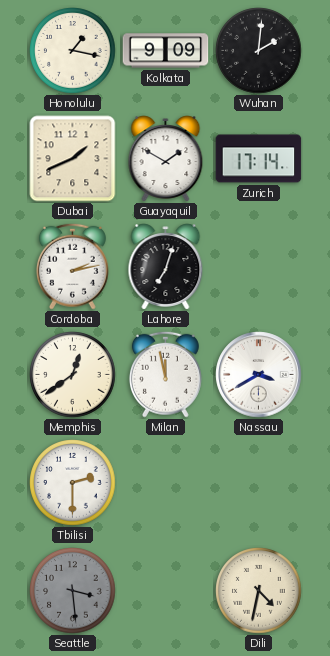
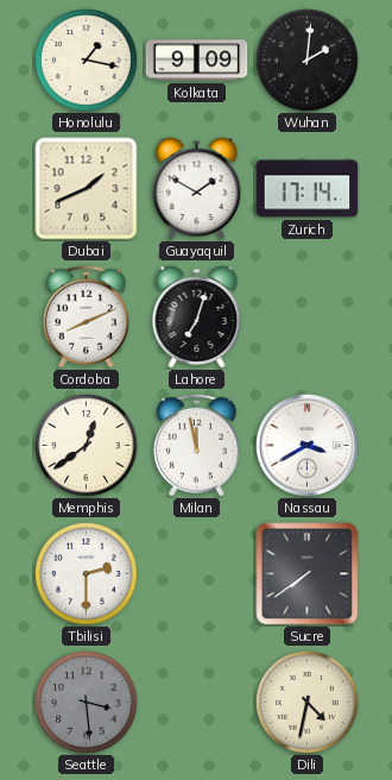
Cordoba: 2:13 -> 8:11 (86, 316)
Sucre: none -> 7:39 (308, 574)
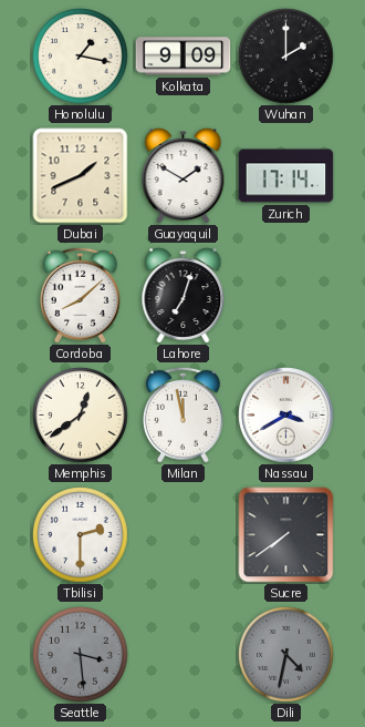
Wuhan: 2:01 -> 2:00 (286, 57)
Cordoba: 8:11 -> 8:08 (80, 295)
Dili dial: cream -> grey (286, 655)
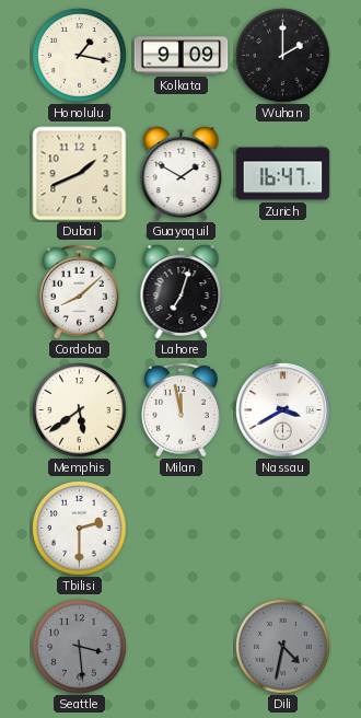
Zurich: 17:14 -> 16:47 (283, 174)
Memphis: 12:39 -> 5:39 (80, 410)
Sucre: 7:39 -> none (286, 535)
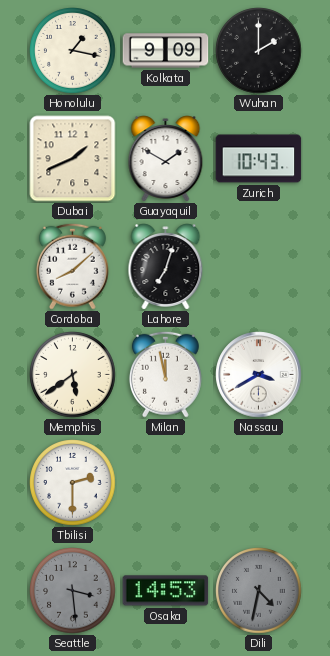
Zurich: 16:47 -> 10:43 (259, 159)
Osaka: none -> 14:53 (166, 591)
